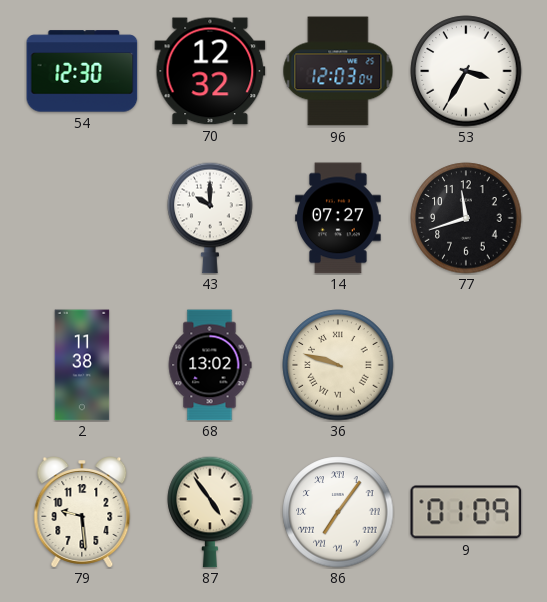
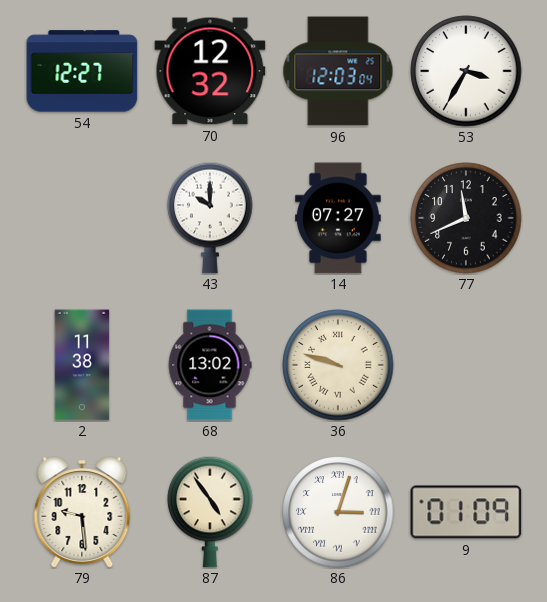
54: 12:30 -> 12:27 (82, 71)
77: 11:42 -> 11:41 (466, 218)
86: 7:06 -> 3:03 (338, 512)
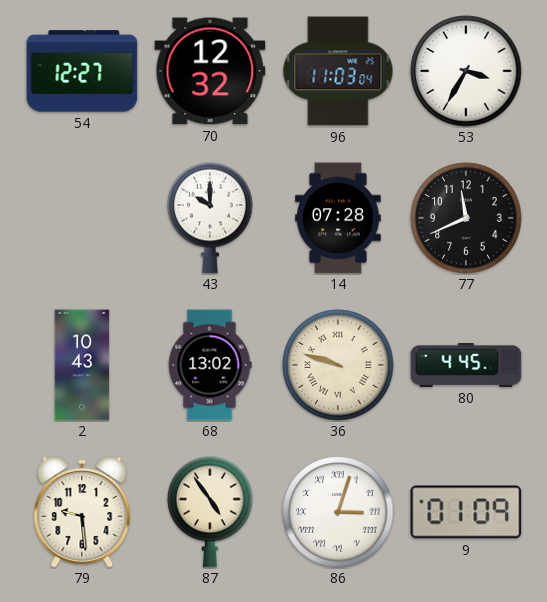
96: 12:03 -> 11:03 (338, 71)
14: 07:27 -> 07:28 (338, 218)
2: 11:38 -> 10:43 (82, 365)
80: none -> 4:45 (466, 365)
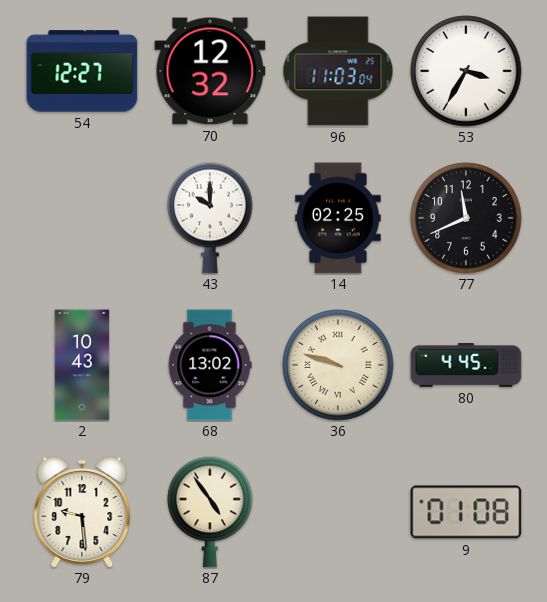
14: 07:28 -> 02:25 (338, 218)
86: 3:03 -> none (338, 512)
9: 01:09 -> 01:08 (466, 512)
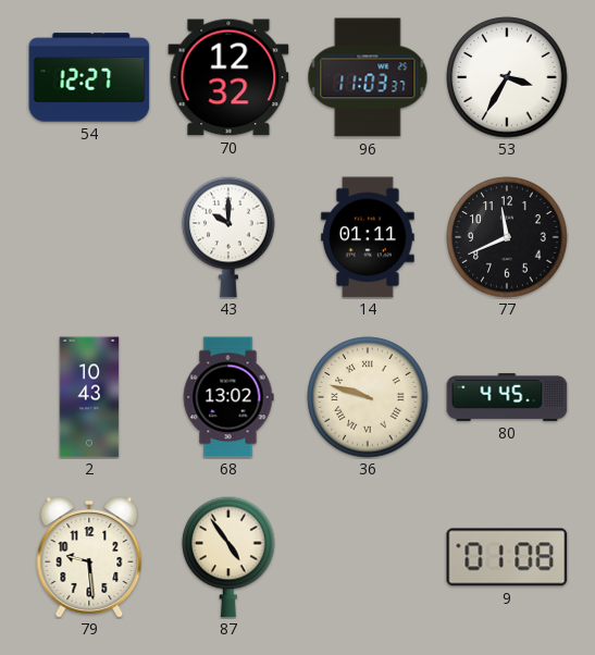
96: 11:03:04 -> 11:03:37 (368, 77)
14: 02:25 -> 01:11 (368, 237)
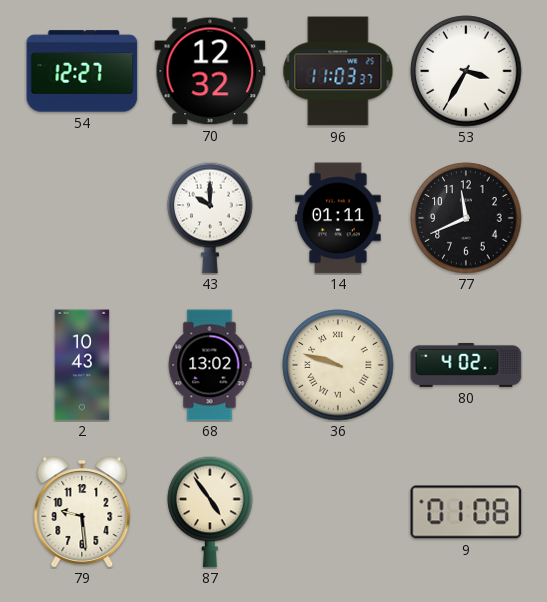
80: 4:45 -> 4:02 (466, 365)
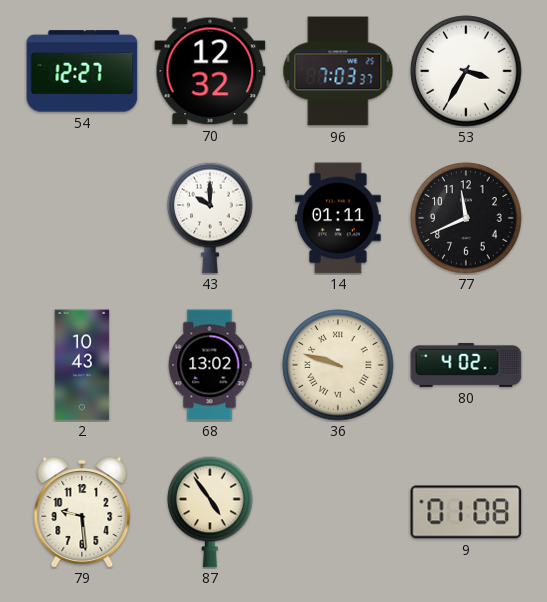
96: 11:03 -> 7:03 (338, 71)
